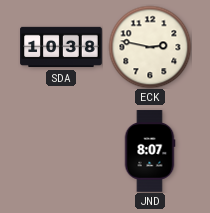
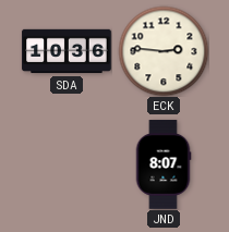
SDA: 10:38 -> 10:36 (67, 51)
ECK: 2:47 -> 2:46 (164, 51)
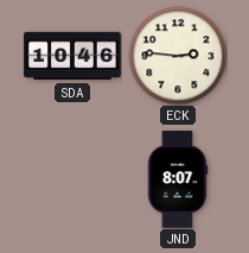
SDA: 10:36 -> 10:46 (72, 56)
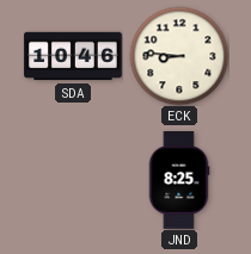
ECK: 2:46 -> 8:46 (179, 56)
JND: 8:07 -> 8:25 (179, 180)
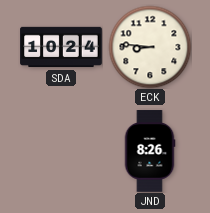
SDA: 10:46 -> 10:24 (61, 47)
JND: 8:25 -> 8:26 (150, 151)
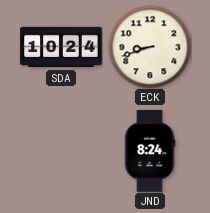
ECK: 8:46 -> 8:42 (150, 47)
JND: 8:26 -> 8:24 (150, 151)
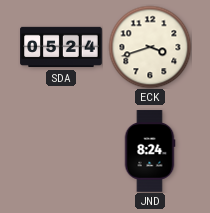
SDA: 10:24 -> 05:24 (61, 47)
ECK: 8:42 -> 3:42 (150, 47)
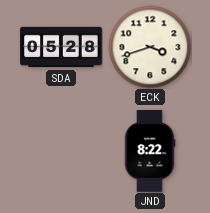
SDA: 05:24 -> 05:28 (61, 47)
JND: 8:24 -> 8:22 (150, 151)
